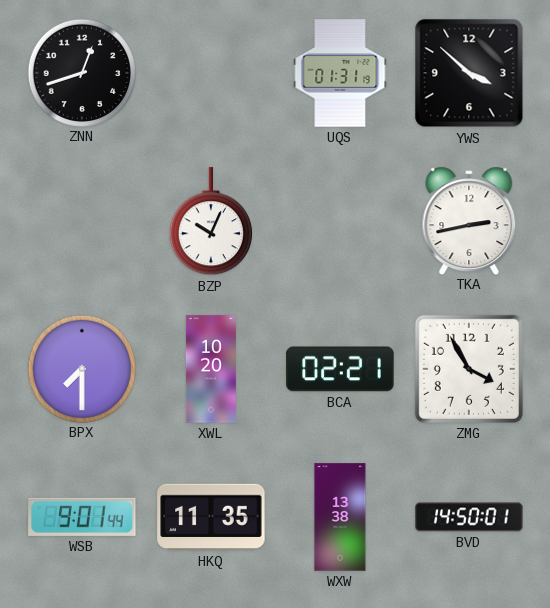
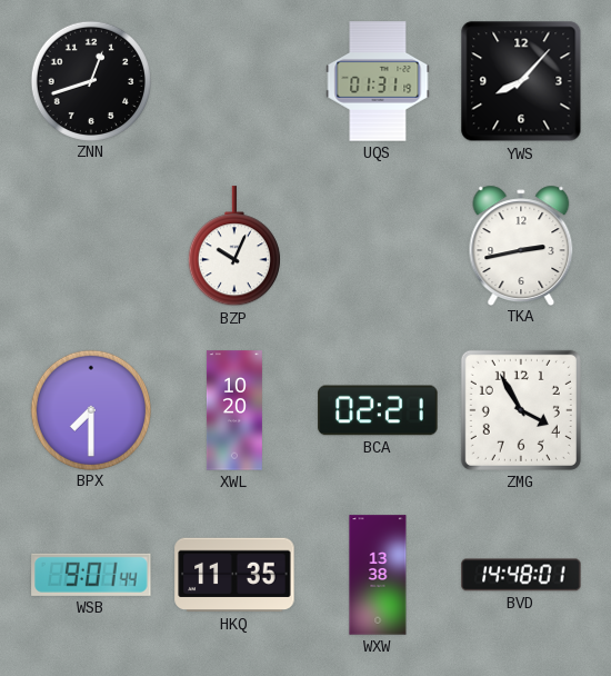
YWS: 3:52 -> 8:07 (521, 81)
BVD: 14:50 -> 14:48 (521, 575)
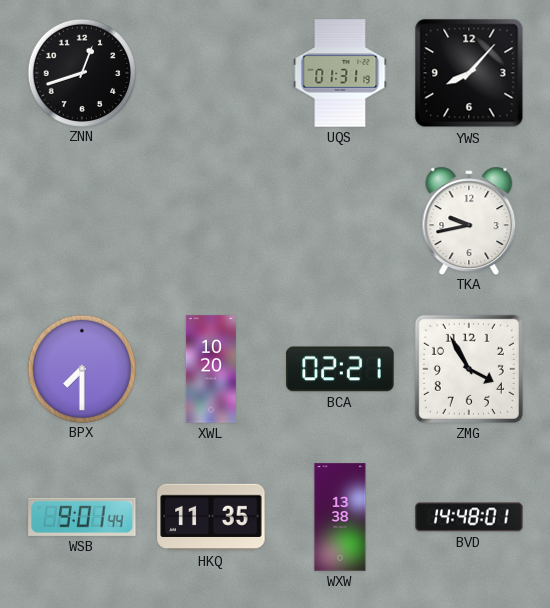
BZP: 10:04 -> none (234, 247)
TKA: 2:43 -> 9:43 (469, 220)
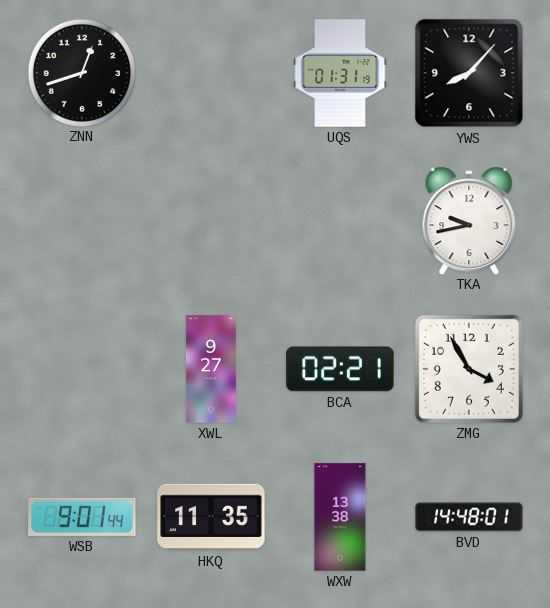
BPX: 7:30 -> none (81, 368)
XWL: 10:20 -> 9:27 (211, 369)
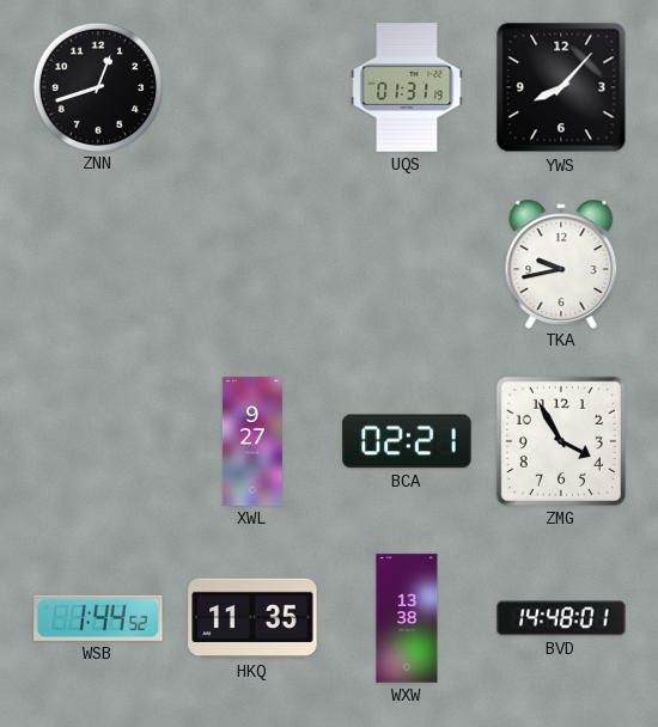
WSB: 9:01 -> 1:44 (98, 618)
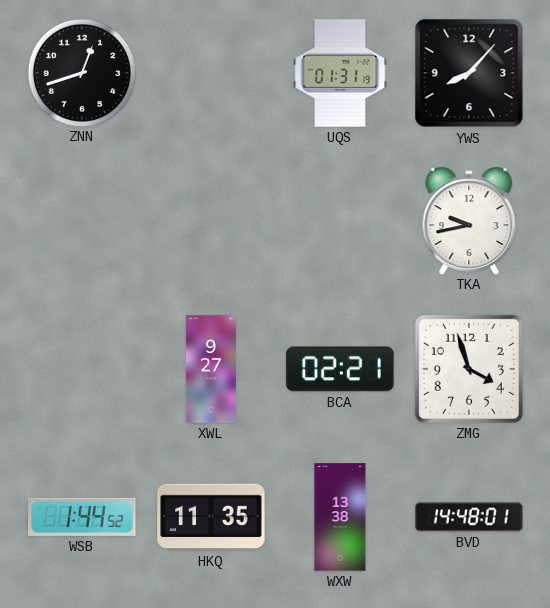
ZMG: 3:55 -> 3:57 (469, 369)
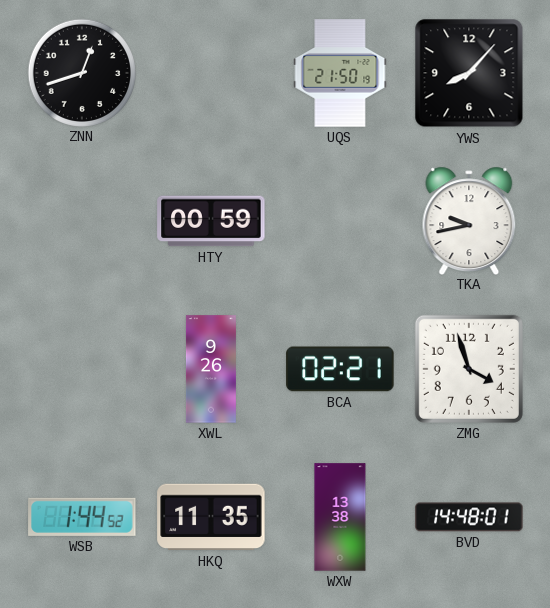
UQS: 01:31 -> 21:50 (340, 73)
HTY: none -> 00:59 (211, 221)
XWL: 9:27 -> 9:26 (211, 369)
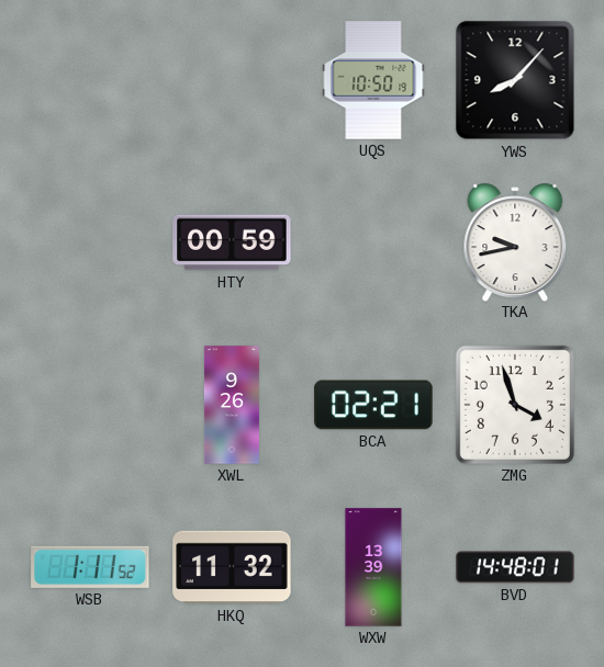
ZNN: 12:42 -> none (81, 72)
UQS: 21:50 -> 10:50 (373, 80)
WSB: 1:44 -> 1:11 (90, 567)
HKQ: 11:35 -> 11:32 (232, 567)
WXW: 13:38 -> 13:39 (373, 567)
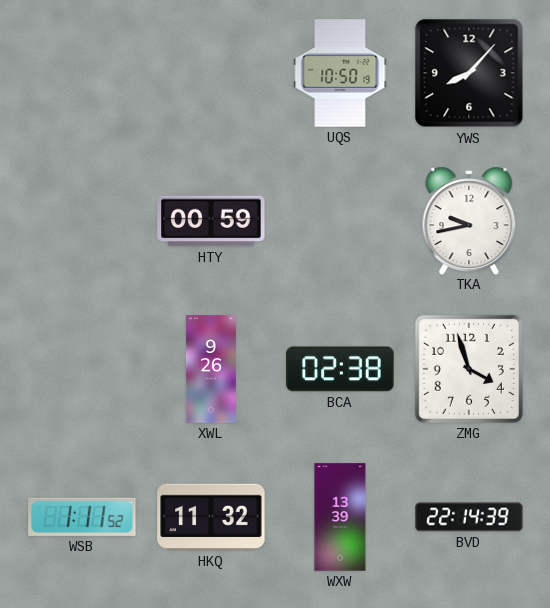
BCA: 02:21 -> 02:38 (340, 369)
BVD: 14:48 -> 22:14 (469, 517)
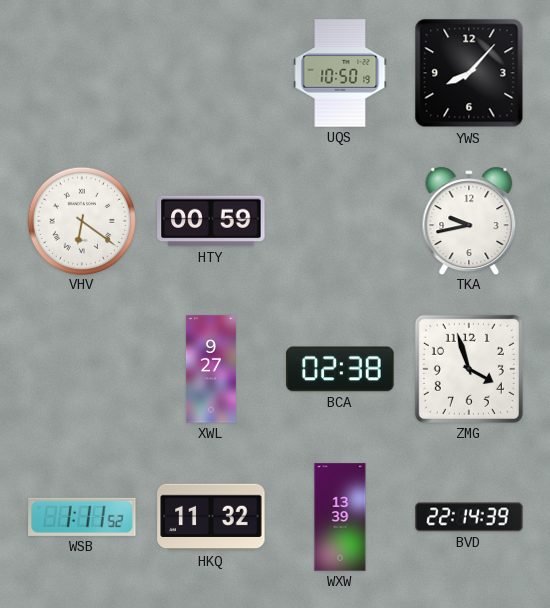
VHV: none -> 6:21 (81, 220)
XWL: 9:26 -> 9:27 (211, 369)
